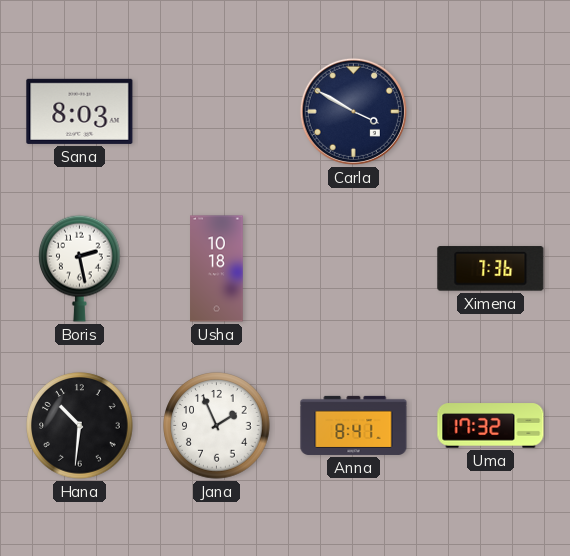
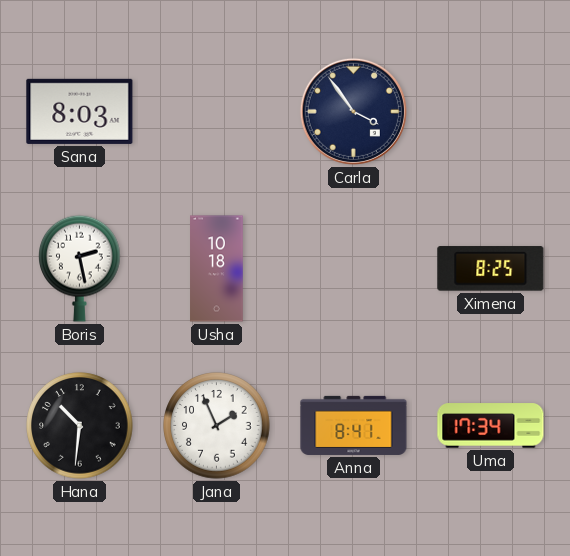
Carla: 3:50 -> 3:54 (353, 111)
Ximena: 7:36 -> 8:25 (491, 269)
Uma: 17:32 -> 17:34 (491, 426)
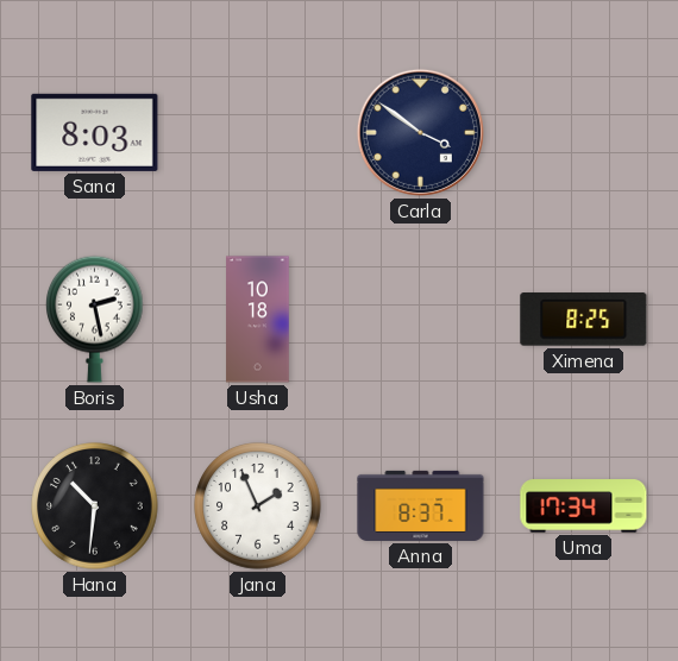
Carla: 3:54 -> 3:51 (420, 132)
Anna: 8:41 -> 8:37 (421, 505)
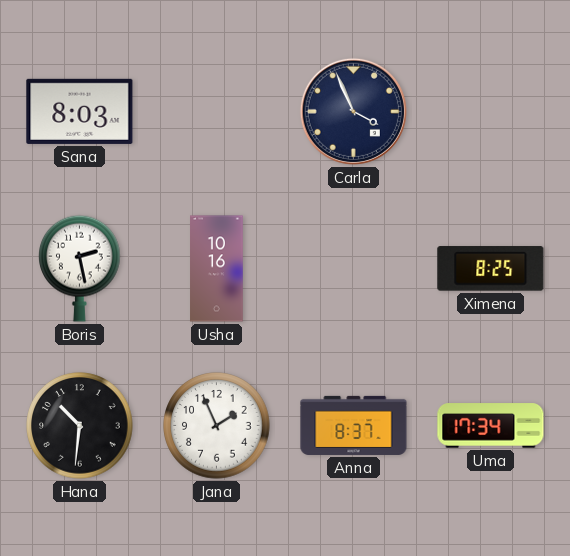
Carla: 3:51 -> 3:56 (353, 111)
Usha: 10:18 -> 10:16 (217, 269)
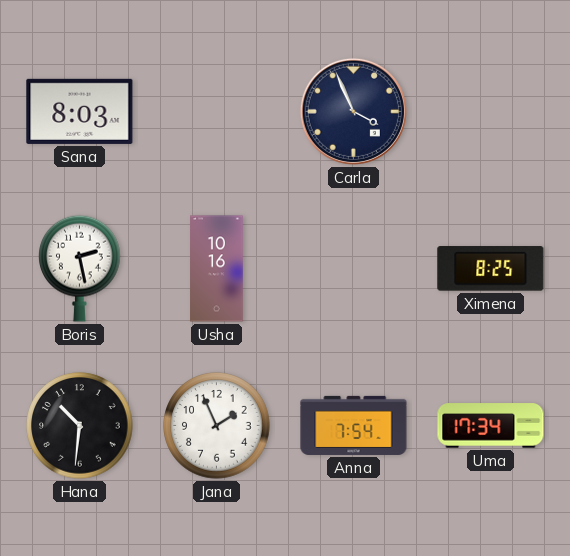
Anna: 8:37 -> 7:54 (354, 425)
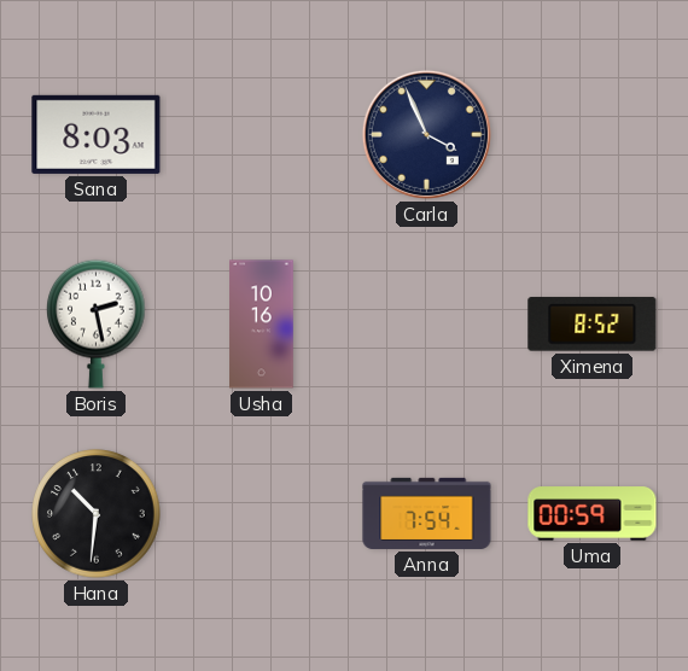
Ximena: 8:25 -> 8:52 (593, 325)
Jana: 1:56 -> none (217, 426)
Uma: 17:34 -> 00:59 (593, 514)
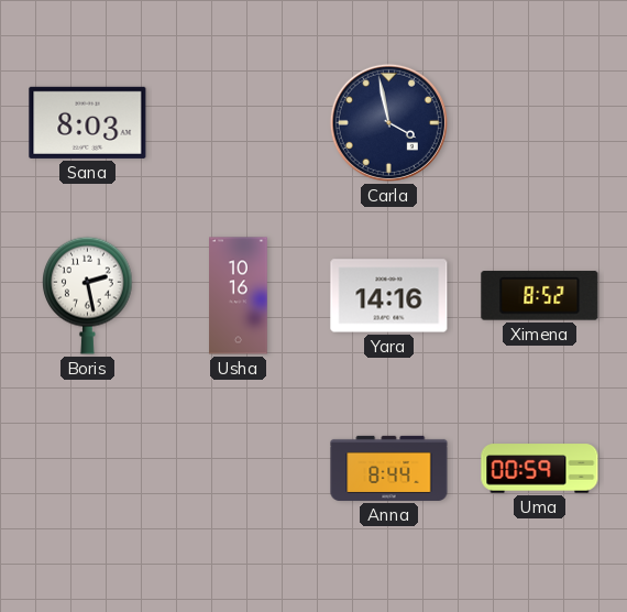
Carla: 3:56 -> 3:58 (388, 122)
Yara: none -> 14:16 (389, 296)
Hana: 10:31 -> none (97, 514)
Anna: 7:54 -> 8:44 (389, 468)
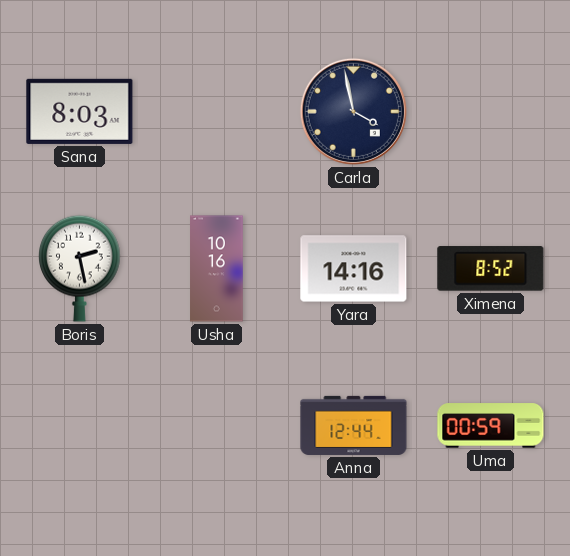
Anna: 8:44 -> 12:44 (354, 425)
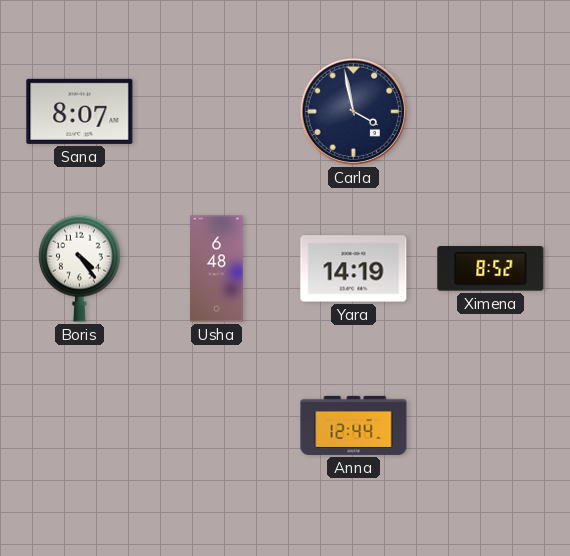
Sana: 8:03 -> 8:07 (80, 111)
Boris: 2:28 -> 4:24 (80, 268)
Usha: 10:16 -> 6:48 (217, 269)
Yara: 14:16 -> 14:19 (354, 269)
Uma: 00:59 -> none (491, 426)
